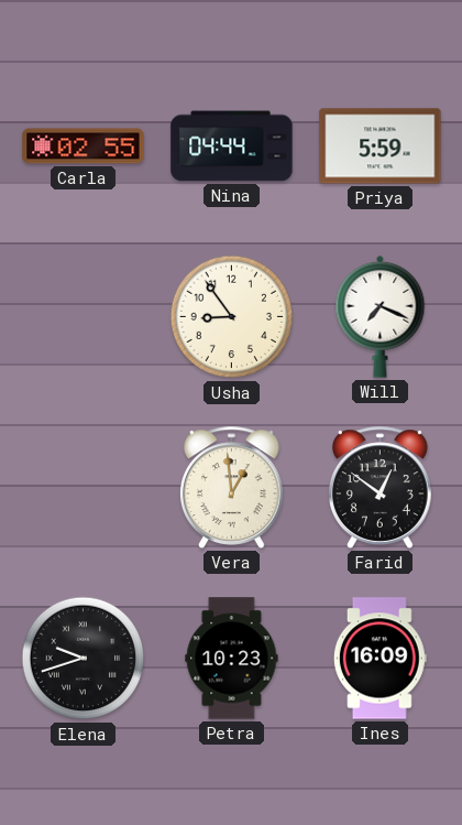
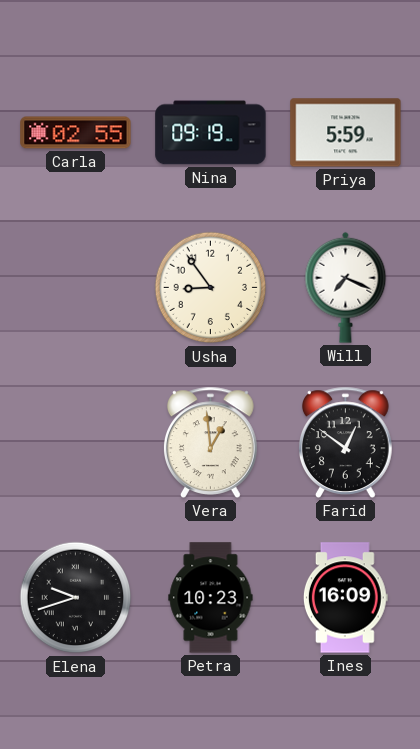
Nina: 04:44 -> 09:19 (211, 133)
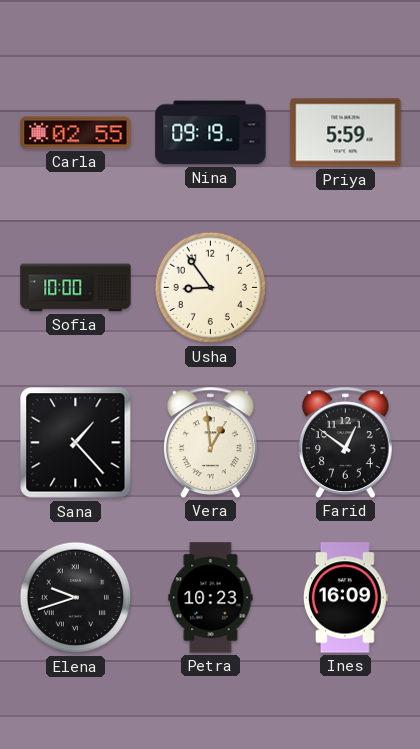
Sofia: none -> 10:00 (76, 288)
Will: 7:19 -> none (346, 287)
Sana: none -> 1:23 (76, 443)
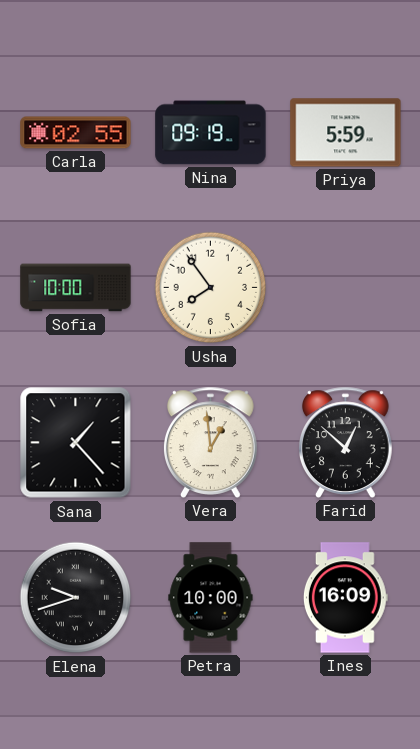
Usha: 8:54 -> 7:54 (211, 288)
Farid: 12:51 -> 12:52 (346, 442)
Petra: 10:23 -> 10:00 (211, 598)
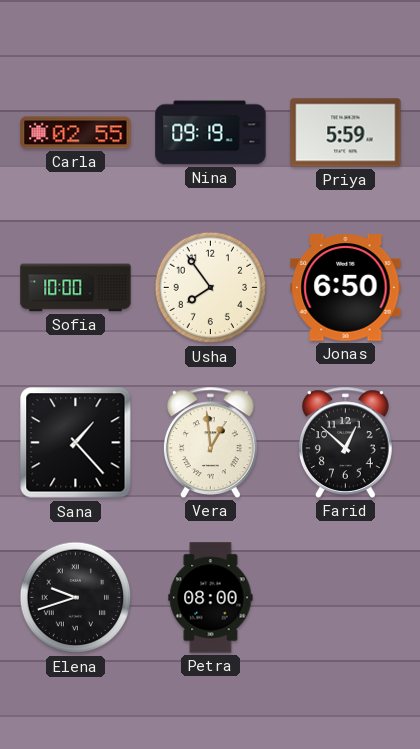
Jonas: none -> 6:50 (346, 288)
Petra: 10:00 -> 08:00 (211, 598)
Ines: 16:09 -> none (345, 598)
